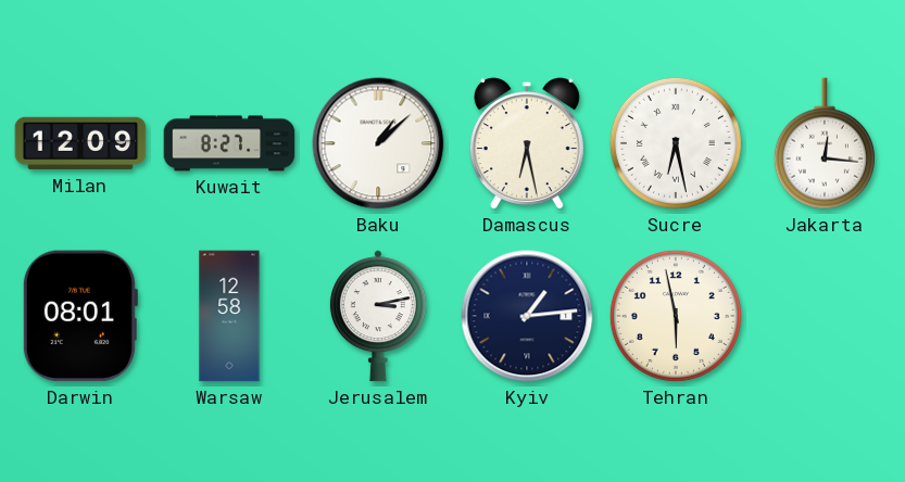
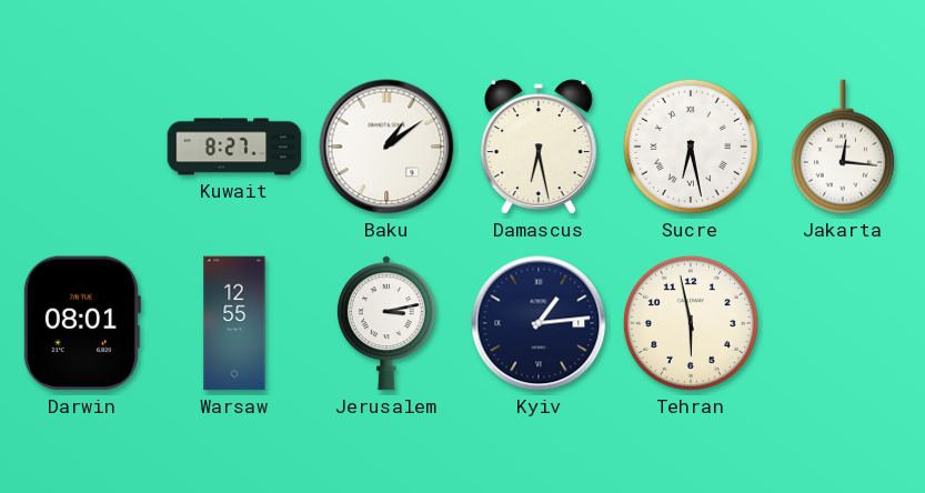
Milan: 12:09 -> none (80, 143)
Baku: 1:08 -> 1:09 (386, 147)
Warsaw: 12:58 -> 12:55 (234, 323)
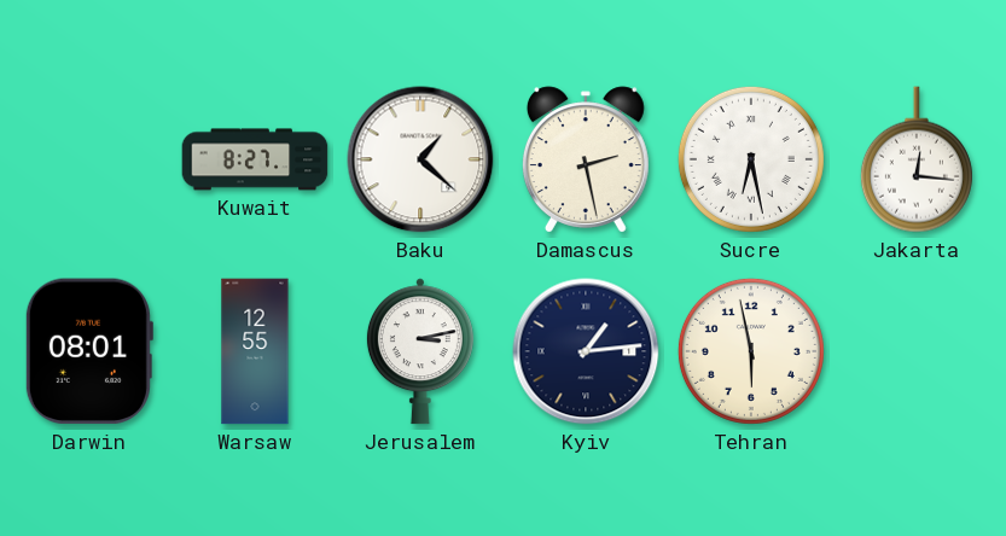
Baku: 1:09 -> 1:22 (420, 159)
Damascus: 6:28 -> 2:28 (586, 159)
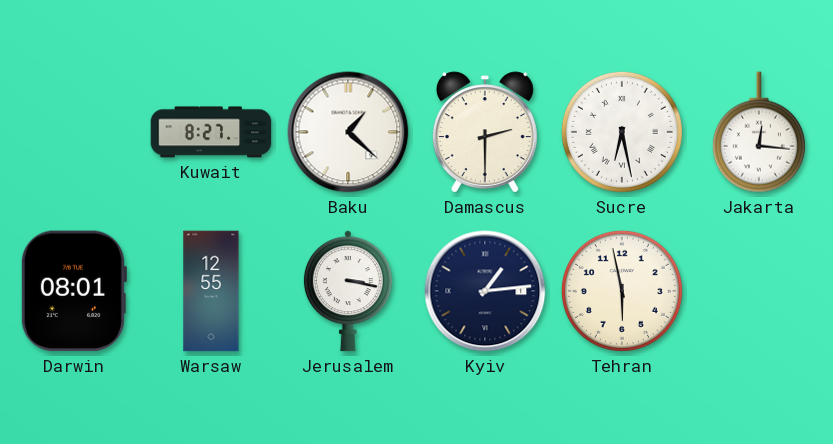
Damascus: 2:28 -> 2:30 (485, 132)
Jerusalem: 3:13 -> 3:17 (348, 291)
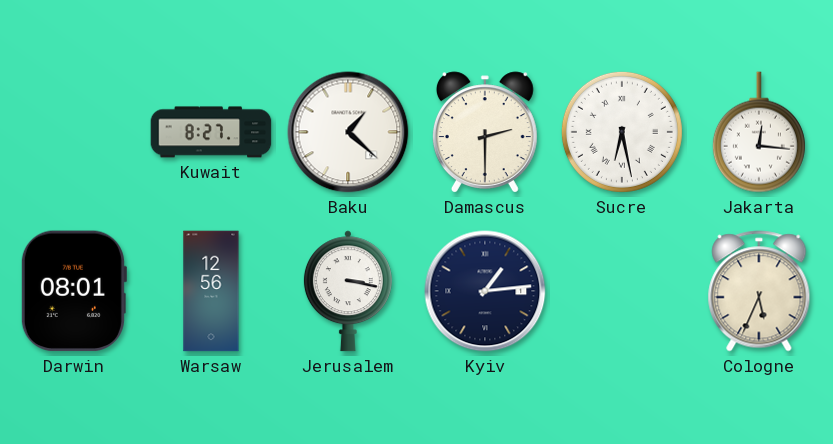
Warsaw: 12:55 -> 12:56 (211, 291)
Tehran: 5:58 -> none (622, 291)
Cologne: none -> 5:34 (759, 291)
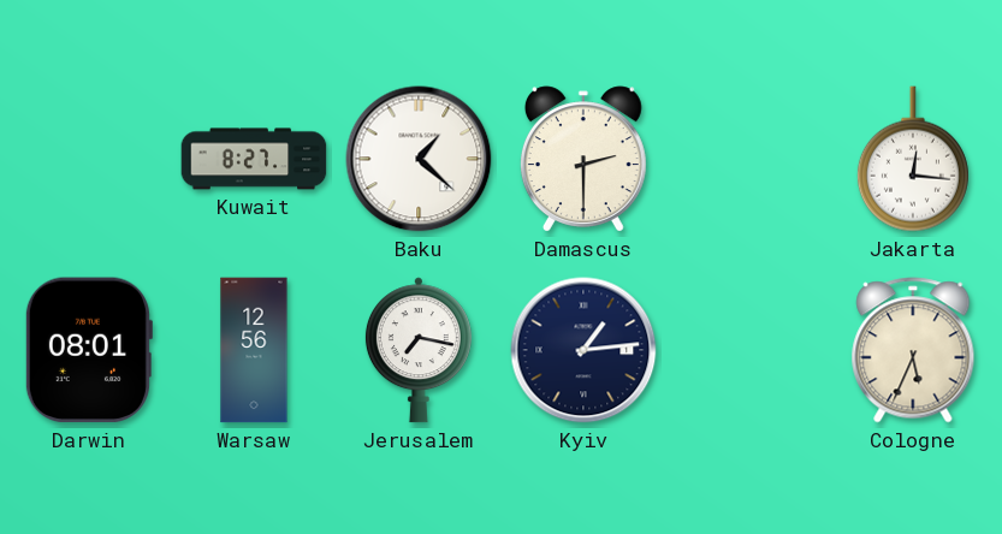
Sucre: 6:28 -> none (622, 132)
Jerusalem: 3:17 -> 7:17 (419, 350)
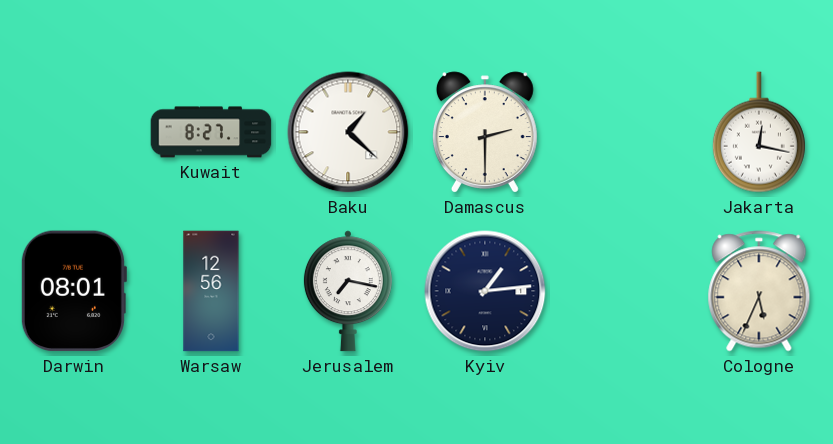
Jakarta: 12:16 -> 12:17 (759, 132)
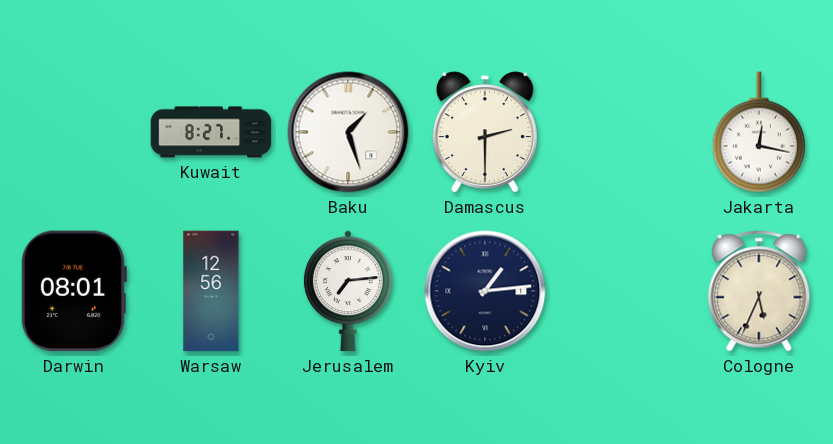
Baku: 1:22 -> 1:27 (348, 132)
Jerusalem: 7:17 -> 7:14 (348, 291)
